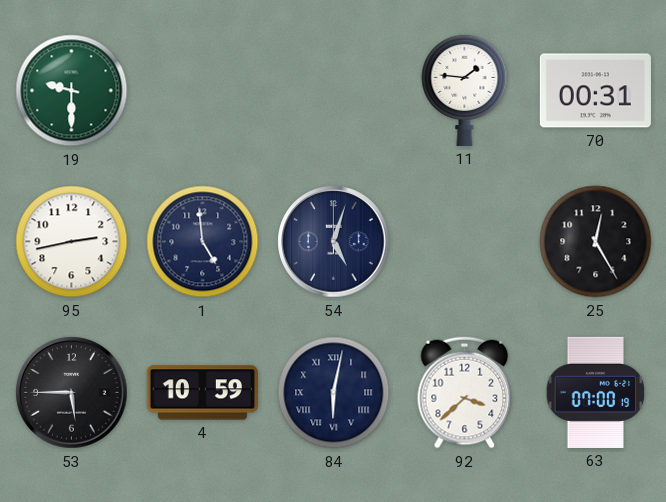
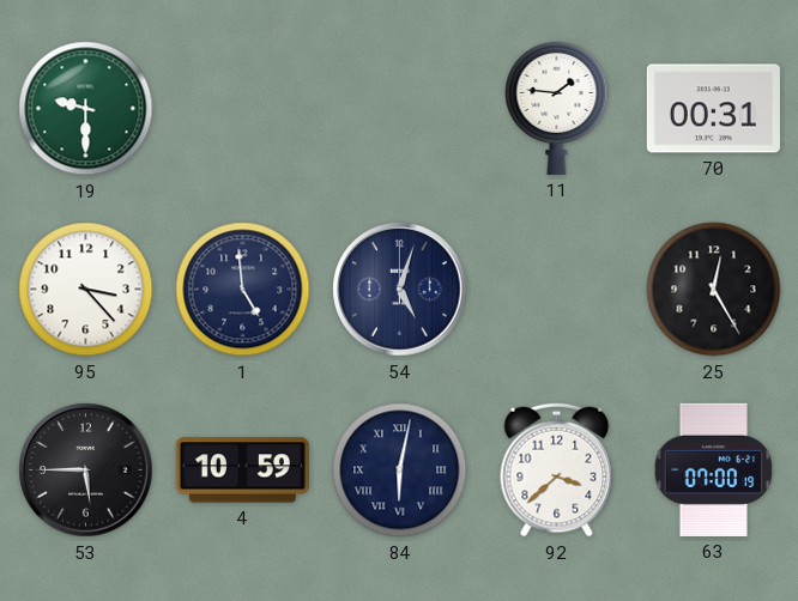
95: 2:43 -> 3:23 (86, 290)
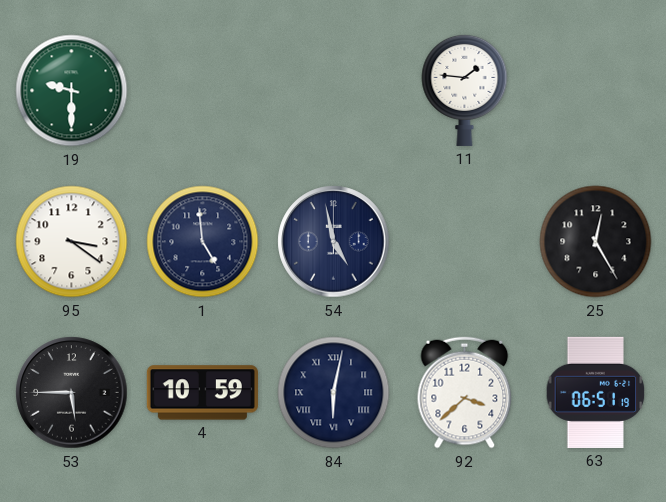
70: 00:31 -> none (713, 109)
95: 3:23 -> 3:21 (72, 242)
54: 5:03 -> 4:58 (334, 242)
63: 07:00 -> 06:51 (596, 392)
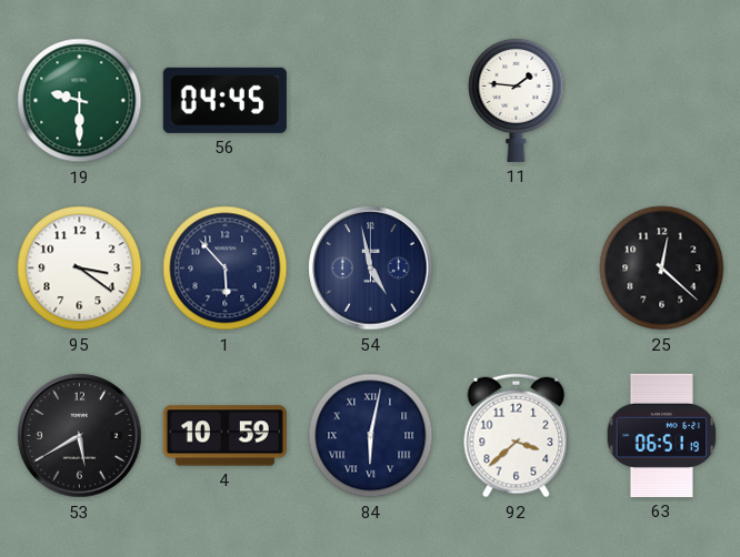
56: none -> 04:45 (224, 100)
1: 4:59 -> 5:53 (226, 269)
25: 12:25 -> 12:22 (662, 269)
53: 5:45 -> 5:40 (80, 436)
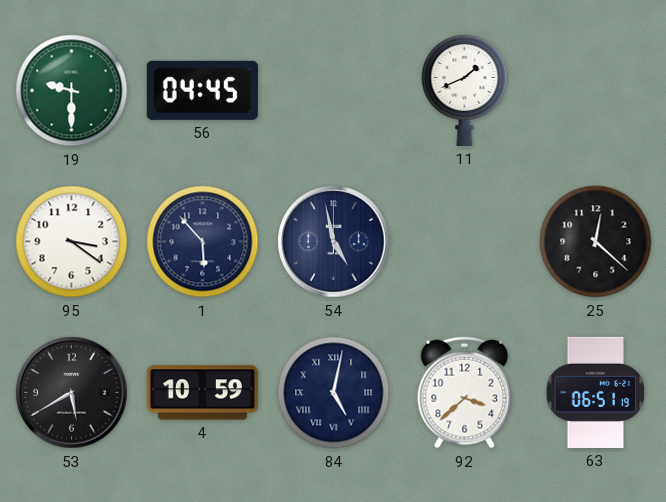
11: 1:46 -> 1:41 (465, 90)
84: 6:02 -> 5:02 (334, 393)
